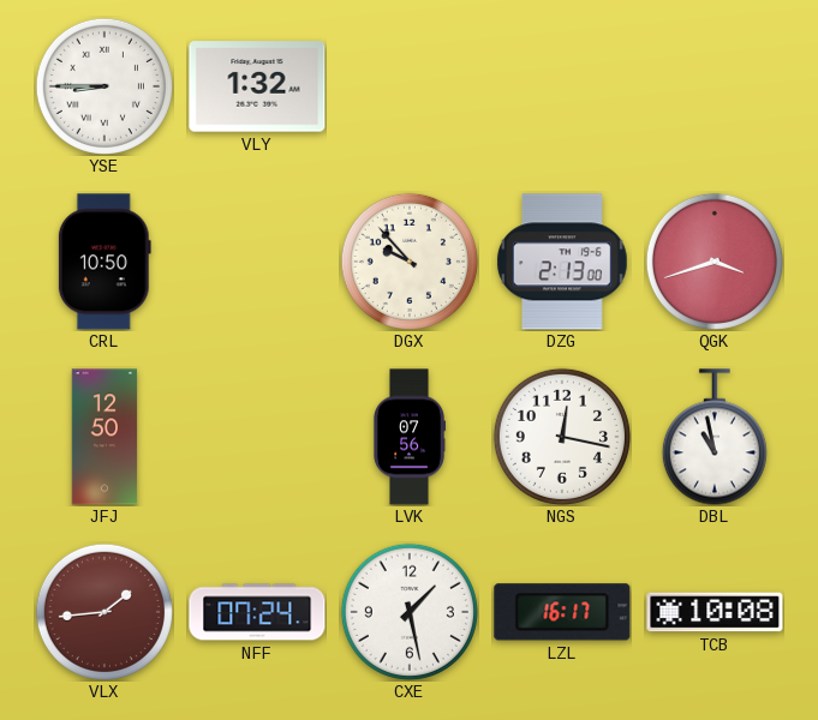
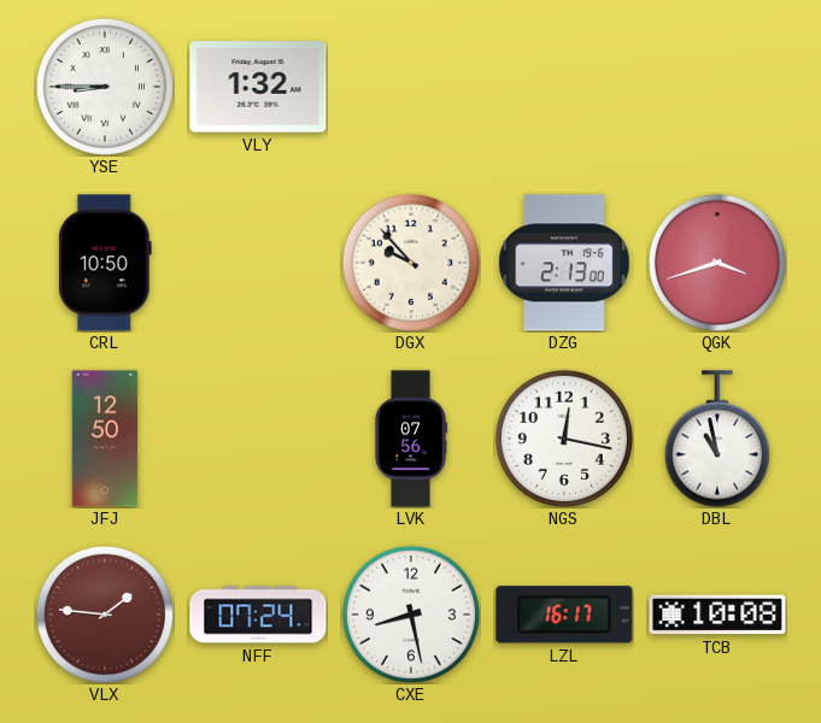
VLX: 1:44 -> 1:46 (105, 615)
CXE: 1:28 -> 8:28 (411, 615)
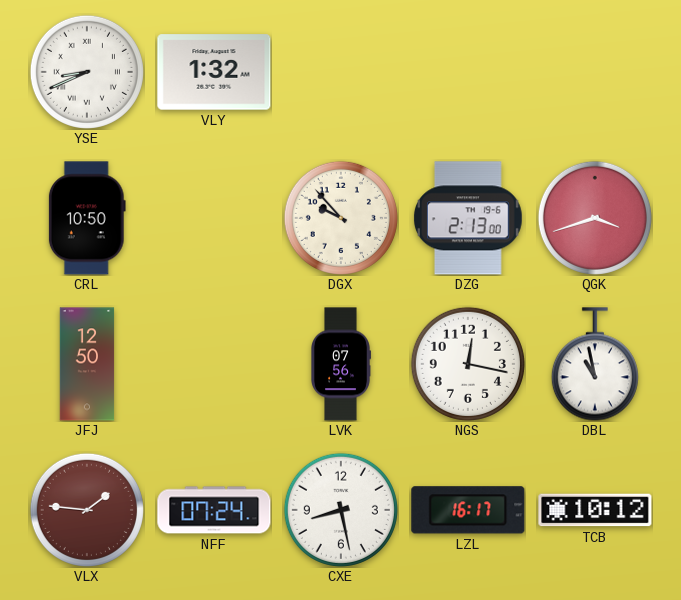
YSE: 8:45 -> 8:41 (87, 72)
TCB: 10:08 -> 10:12 (595, 510)
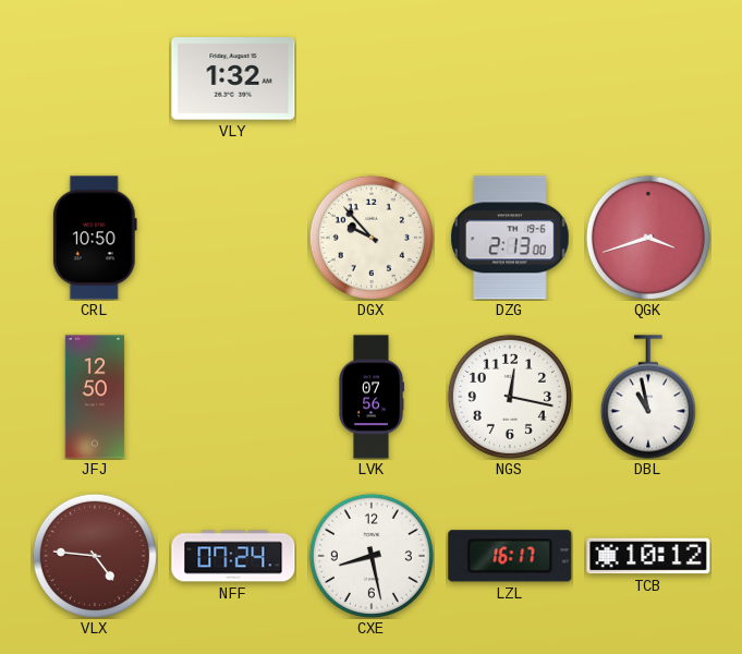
YSE: 8:41 -> none (87, 72)
VLX: 1:46 -> 4:46 (95, 556)
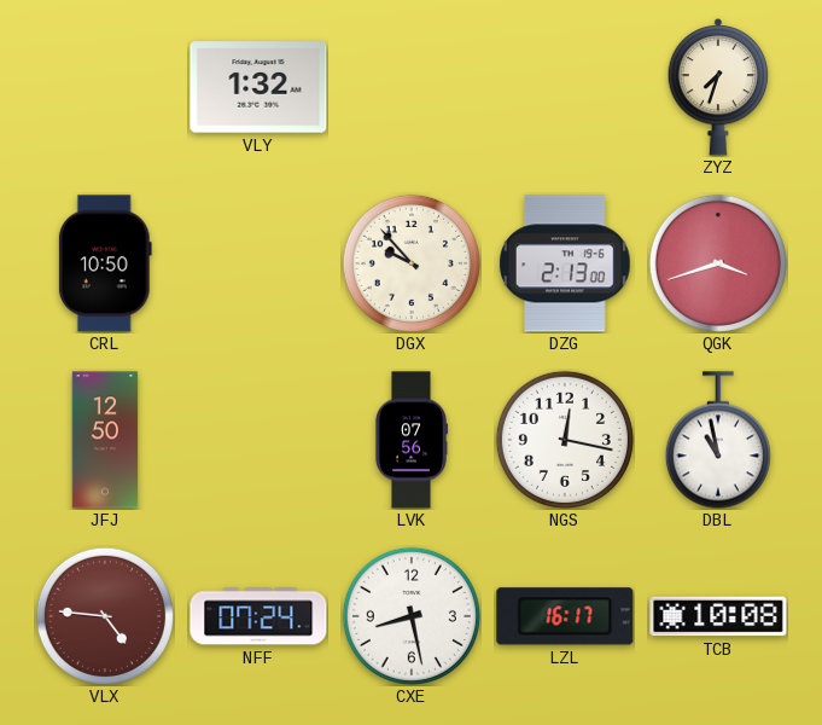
ZYZ: none -> 7:33 (718, 88)
TCB: 10:12 -> 10:08 (718, 616)
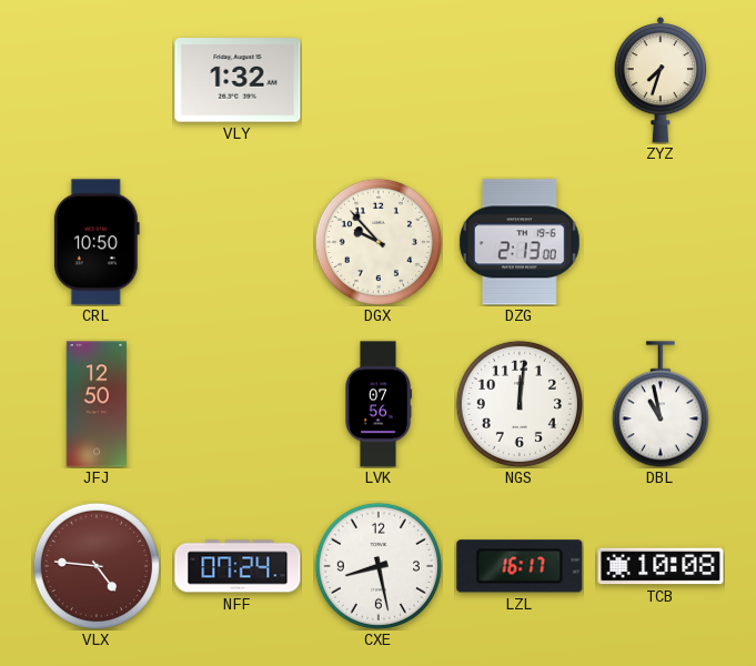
QGK: 3:42 -> none (718, 263)
NGS: 12:17 -> 12:01 (520, 404)
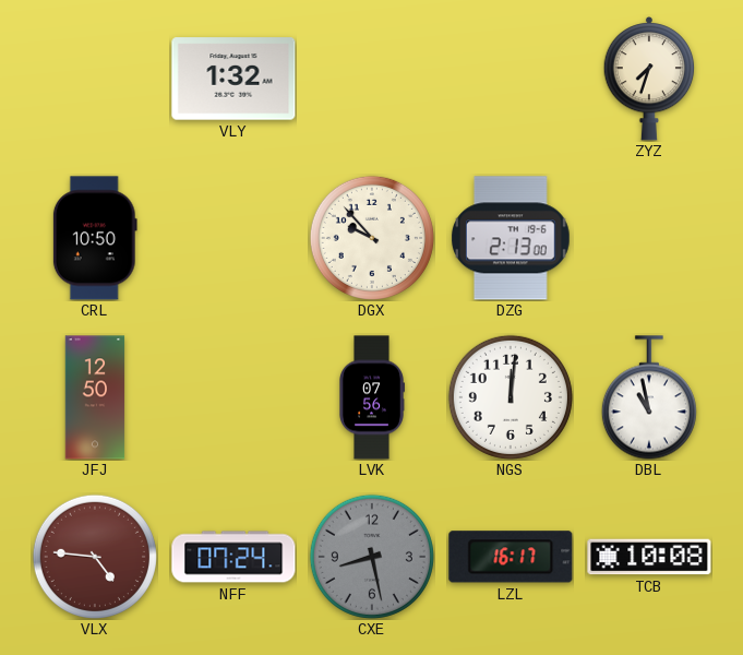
CXE dial: white -> grey (372, 557)
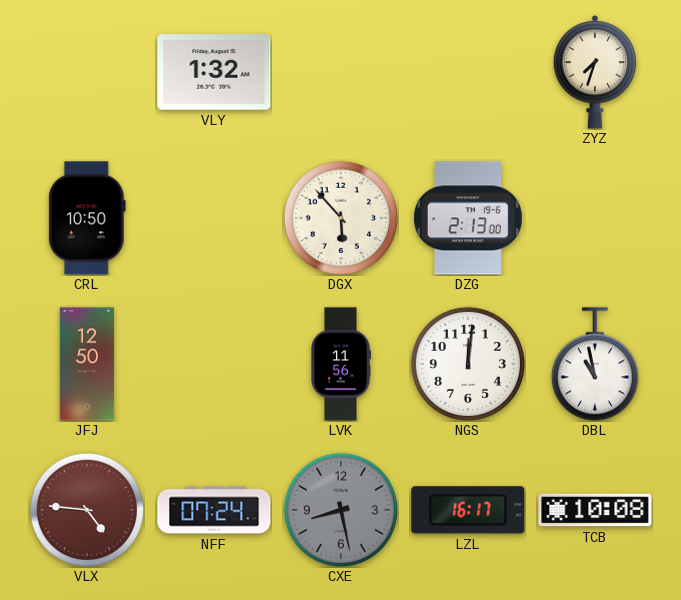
DGX: 9:53 -> 5:53 (341, 218)
LVK: 07:56 -> 11:56 (341, 364)
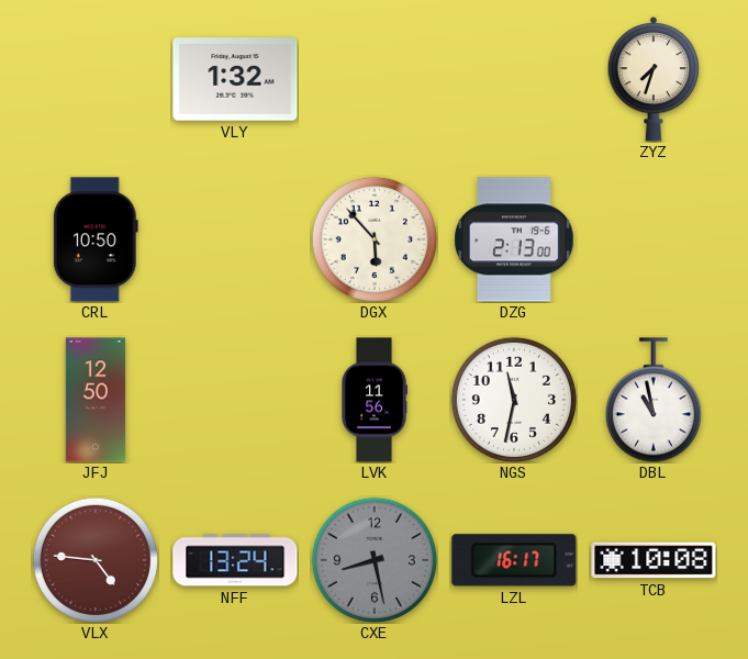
NGS: 12:01 -> 11:32 (514, 400)
NFF: 07:24 -> 13:24 (235, 560)
